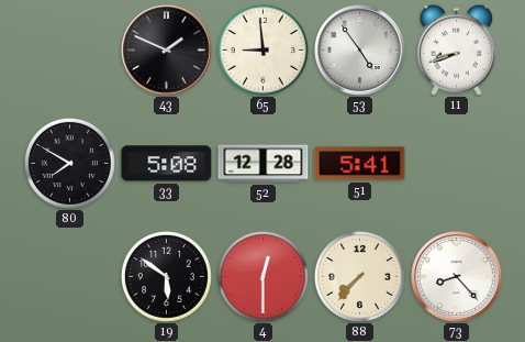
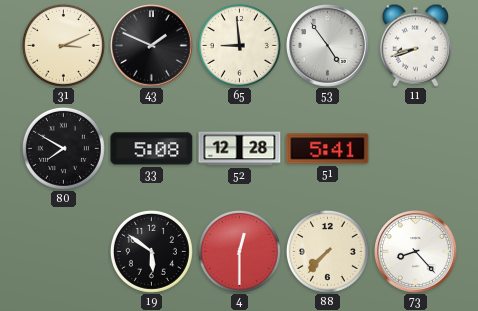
31: none -> 3:11 (63, 45)
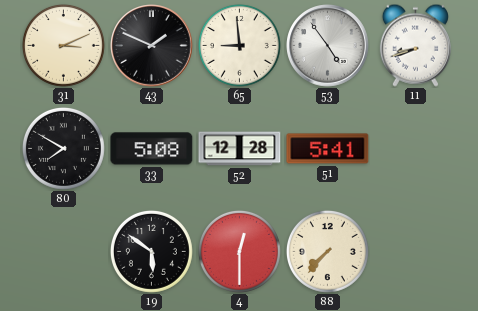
73: 8:23 -> none (416, 252)
